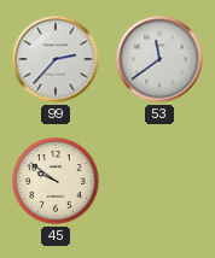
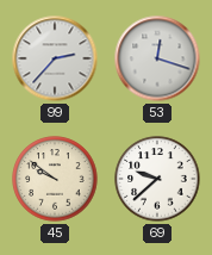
53: 11:39 -> 12:18 (157, 58)
69: none -> 9:38 (157, 179)
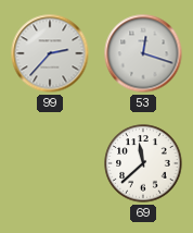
45: 9:51 -> none (55, 179)
69: 9:38 -> 11:38 (143, 163)
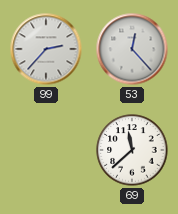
53: 12:18 -> 12:23 (132, 49)
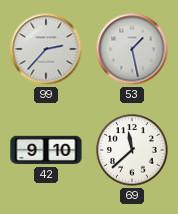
53: 12:23 -> 1:28 (132, 49)
42: none -> 9:10 (46, 150)
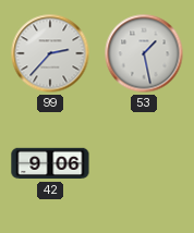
42: 9:10 -> 9:06 (50, 163)
69: 11:38 -> none (132, 150)
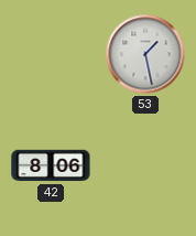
99: 2:37 -> none (50, 53)
42: 9:06 -> 8:06 (51, 165)
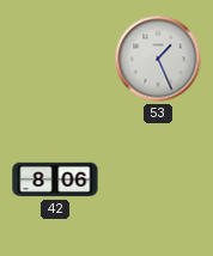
53: 1:28 -> 1:26 (158, 59)
